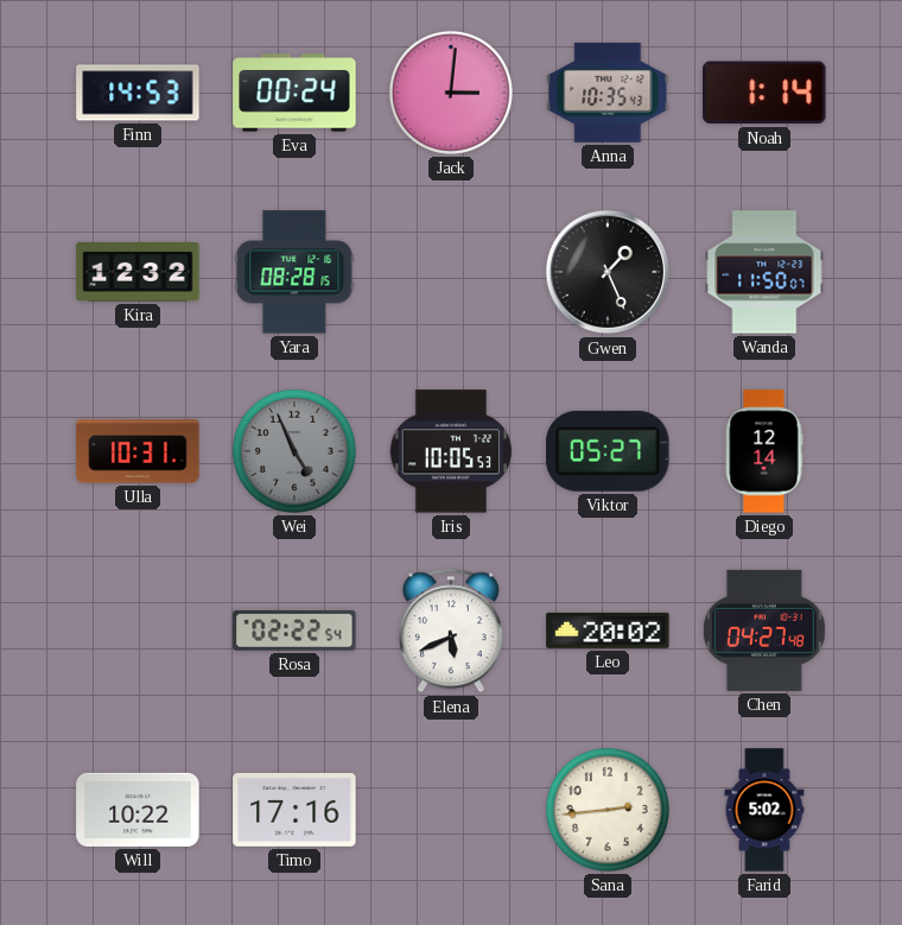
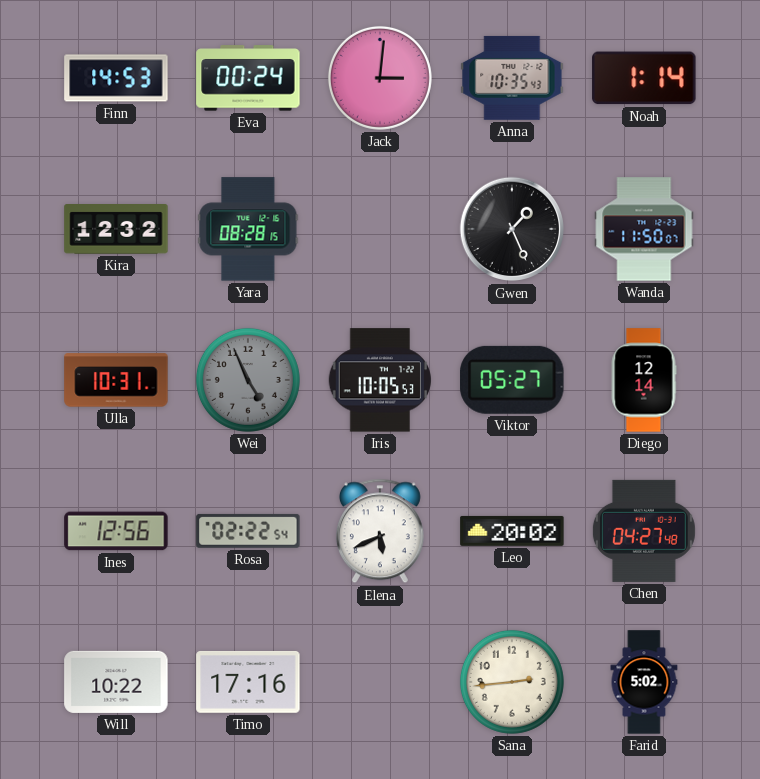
Ines: none -> 12:56 (116, 531)
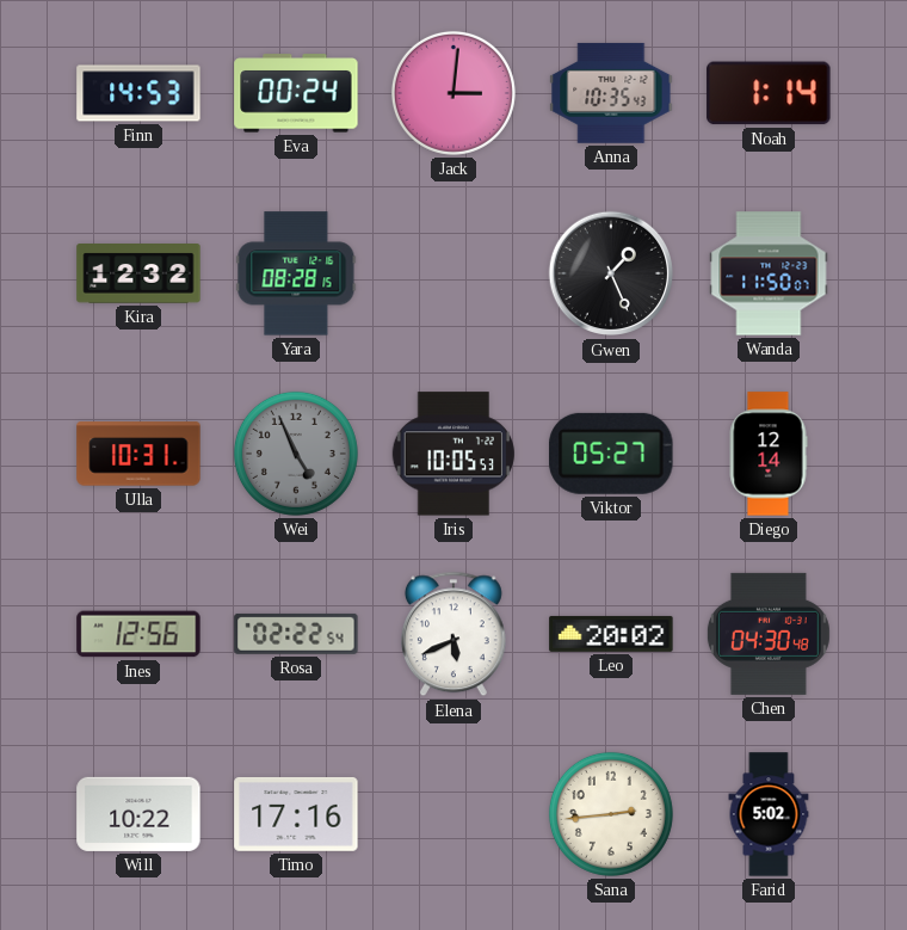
Chen: 04:27 -> 04:30 (769, 634)
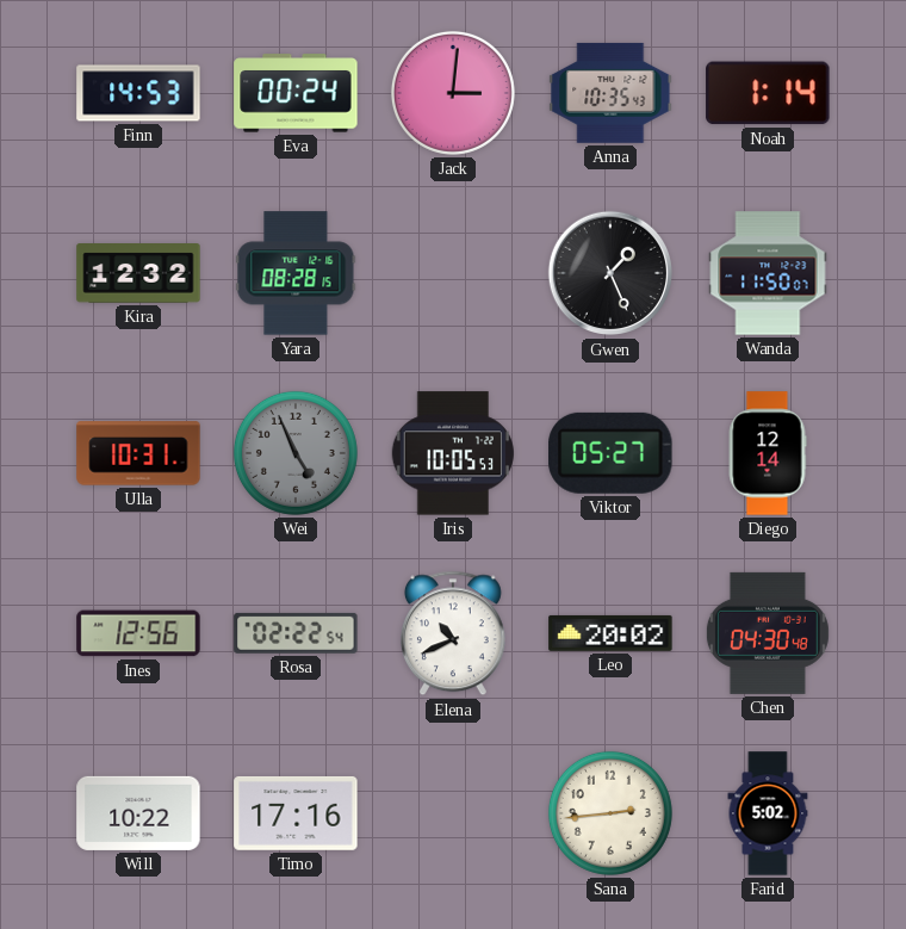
Elena: 5:41 -> 10:41 (453, 633)
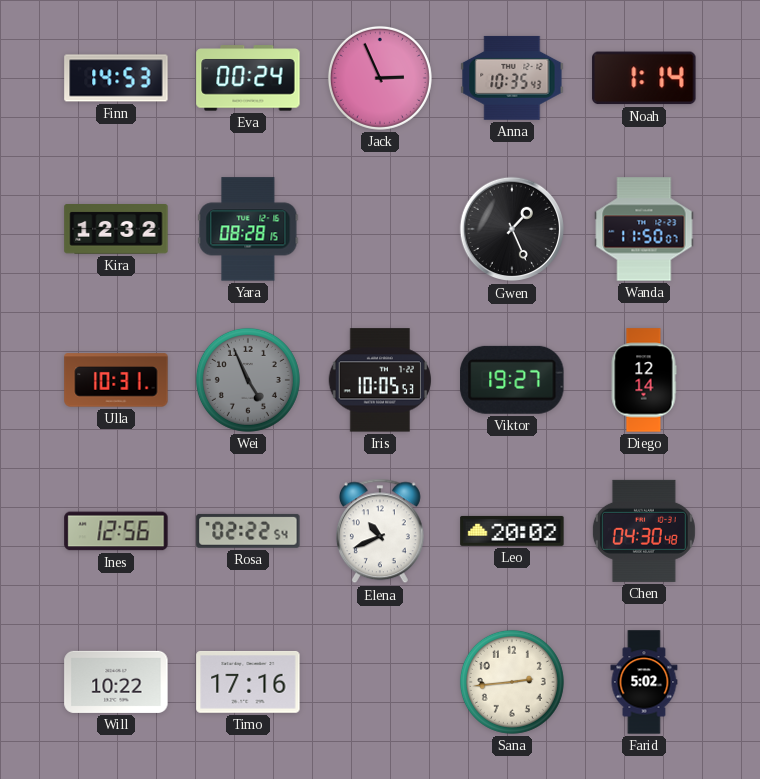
Jack: 3:01 -> 2:56 (380, 78)
Viktor: 05:27 -> 19:27 (512, 380)
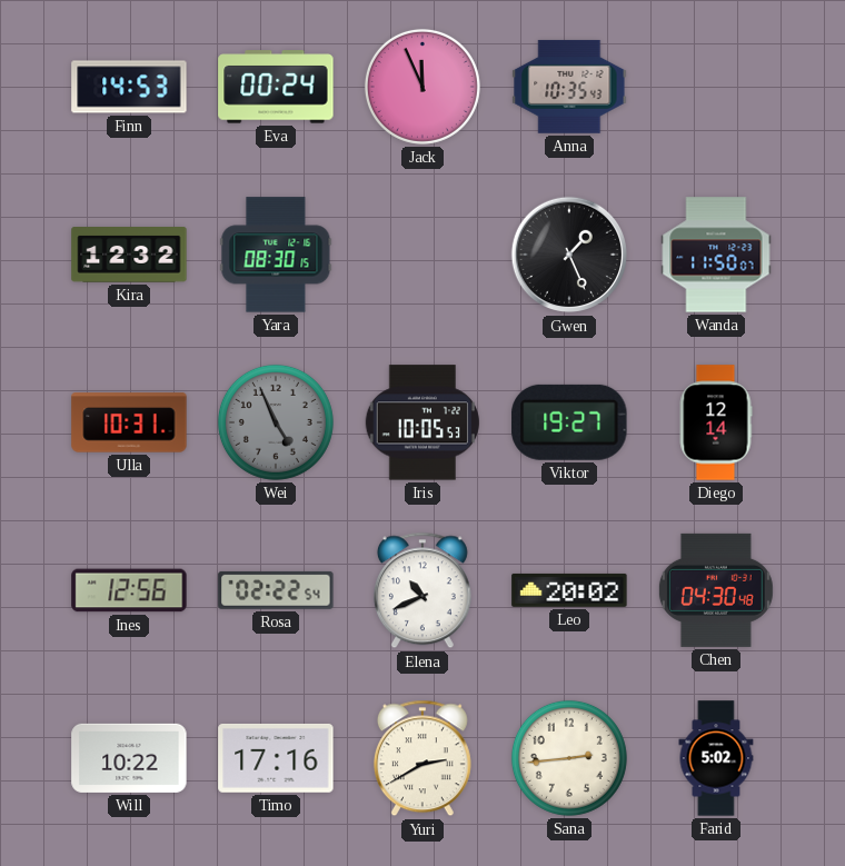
Jack: 2:56 -> 11:56 (422, 87)
Noah: 1:14 -> none (644, 78)
Yara: 08:28 -> 08:30 (276, 255)
Yuri: none -> 2:40 (422, 758)
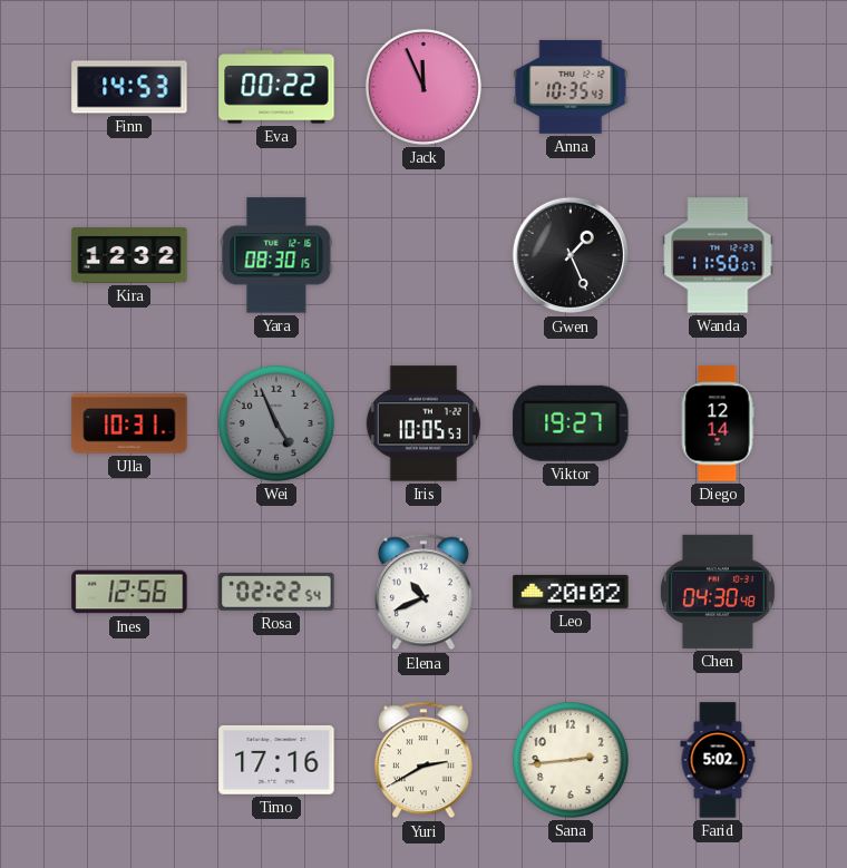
Eva: 00:24 -> 00:22 (276, 87)
Will: 10:22 -> none (129, 758)
